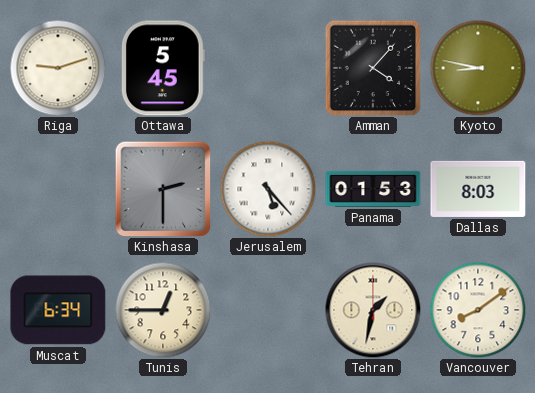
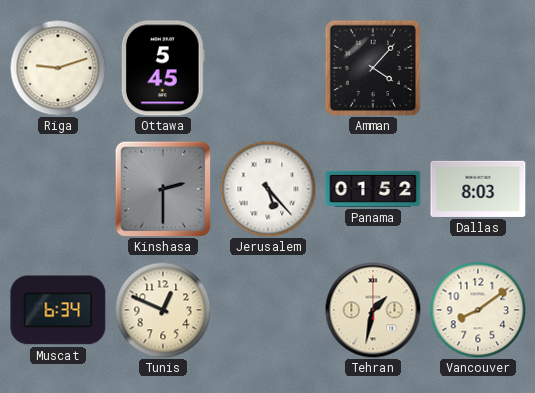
Kyoto: 8:47 -> none (478, 68)
Panama: 01:53 -> 01:52 (373, 189)
Tunis: 12:45 -> 12:49 (163, 310)
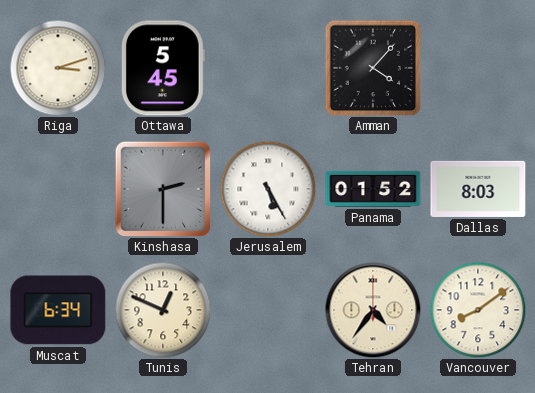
Riga: 9:12 -> 3:12 (58, 68)
Jerusalem: 5:23 -> 5:25 (268, 189)
Tehran: 1:32 -> 4:36 (373, 310)
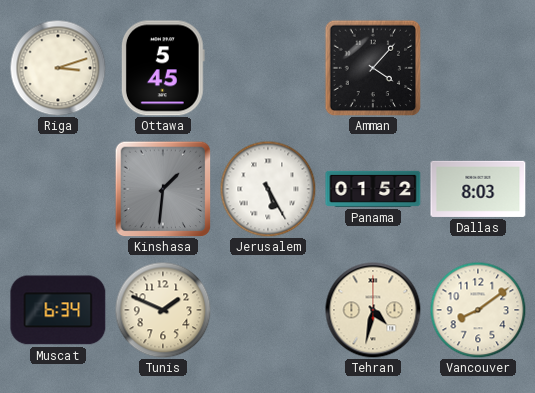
Kinshasa: 2:30 -> 1:31 (163, 189)
Tunis: 12:49 -> 1:49 (163, 310)
Tehran: 4:36 -> 4:32 (373, 310)
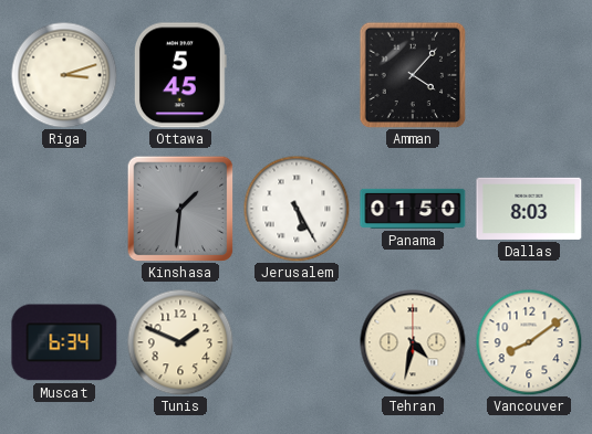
Panama: 01:52 -> 01:50 (413, 209)
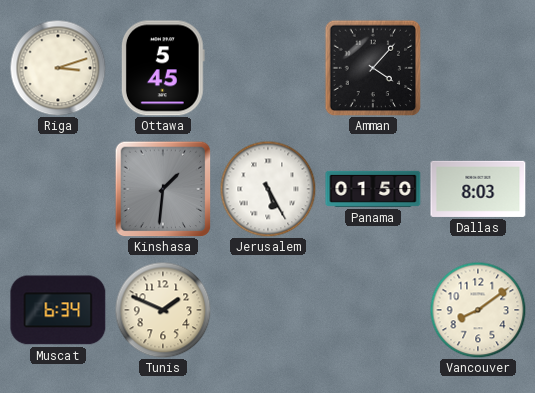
Tehran: 4:32 -> none (413, 342)
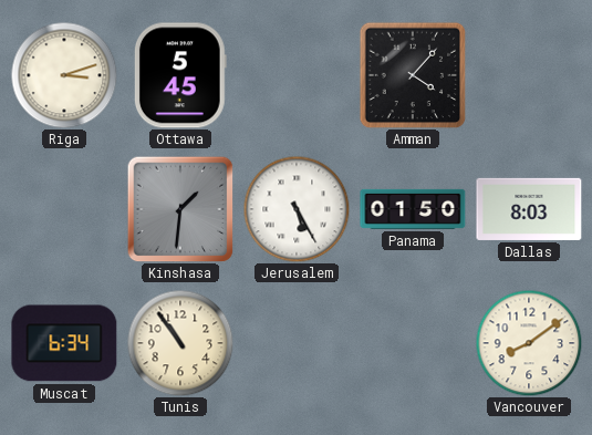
Tunis: 1:49 -> 10:54 (180, 343)
